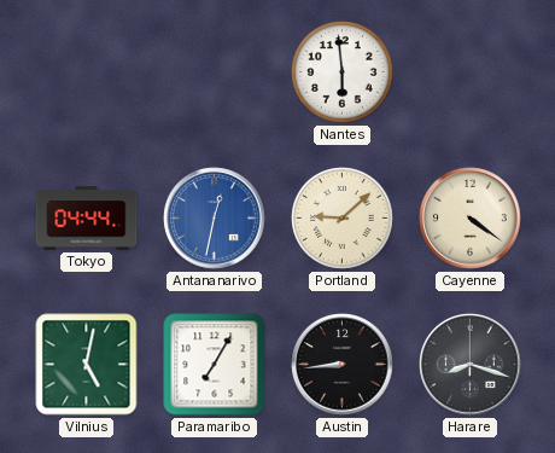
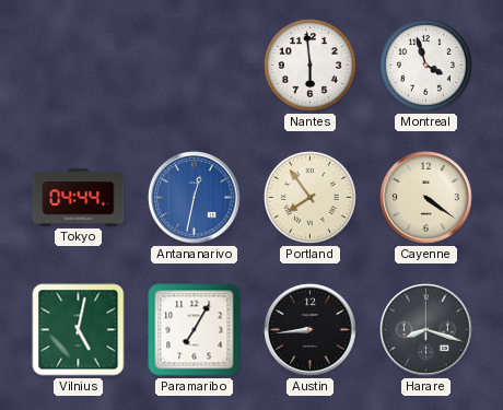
Montreal: none -> 3:57 (426, 66)
Portland: 9:08 -> 7:54 (311, 198)
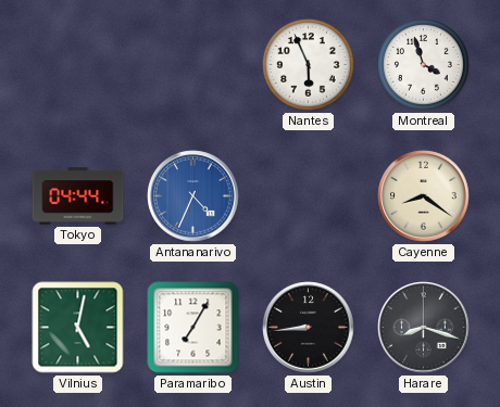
Nantes: 5:59 -> 5:56 (309, 65)
Antananarivo: 12:32 -> 4:34 (193, 196)
Portland: 7:54 -> none (311, 198)
Cayenne: 4:21 -> 8:21 (424, 196)
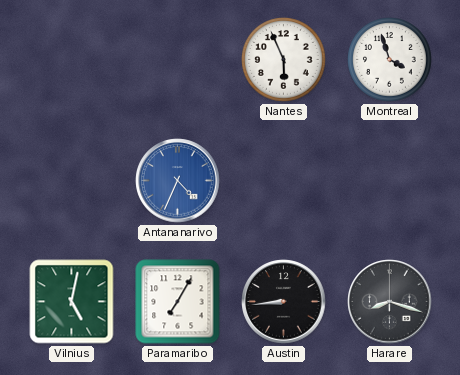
Tokyo: 04:44 -> none (78, 196)
Cayenne: 8:21 -> none (424, 196)
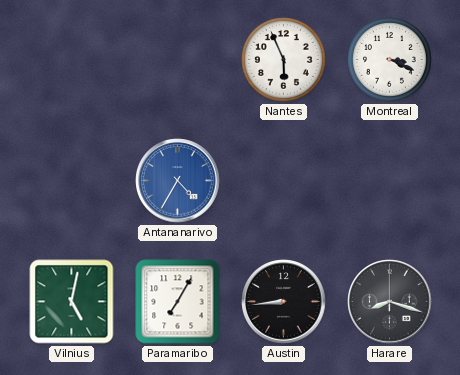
Montreal: 3:57 -> 3:19 (390, 60)
Antananarivo: 4:34 -> 4:35 (178, 181)
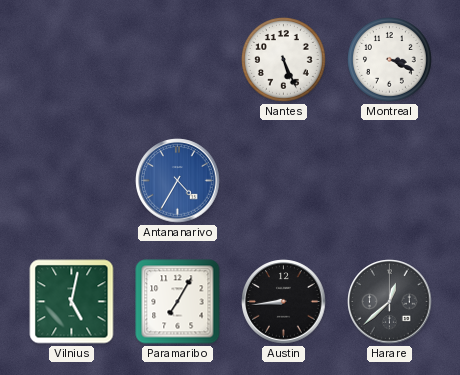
Nantes: 5:56 -> 5:26 (284, 60)
Harare: 8:18 -> 12:38 (390, 302)
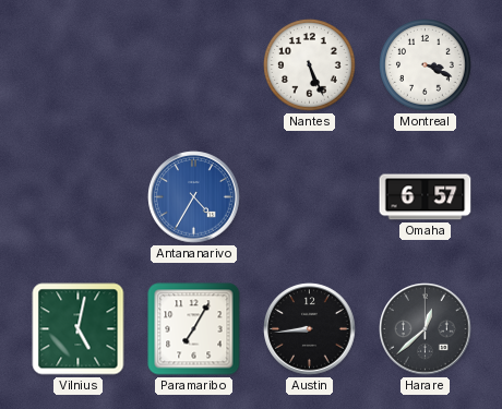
Omaha: none -> 6:57 (426, 197)
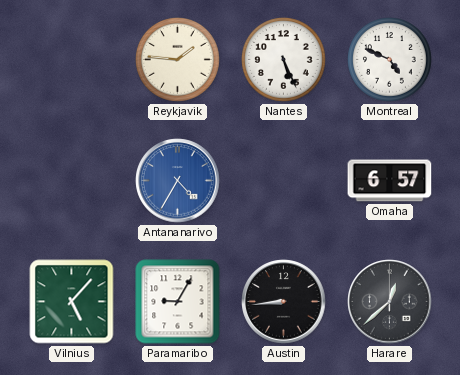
Reykjavik: none -> 1:46 (178, 60)
Montreal: 3:19 -> 4:49 (390, 60)
Vilnius: 5:02 -> 5:07 (72, 302)
Paramaribo: 7:05 -> 9:05 (178, 302)
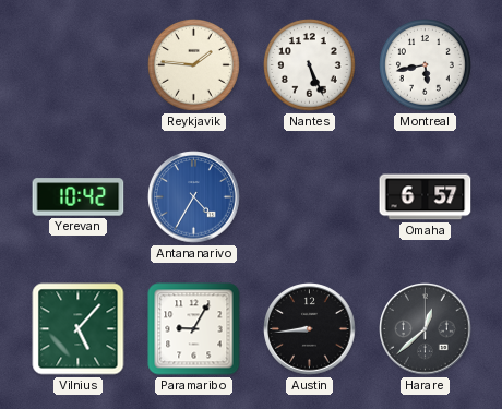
Montreal: 4:49 -> 5:43 (426, 65)
Yerevan: none -> 10:42 (79, 197)
